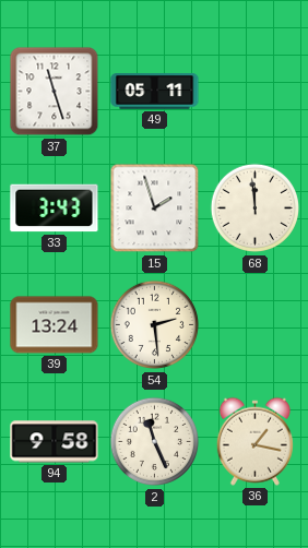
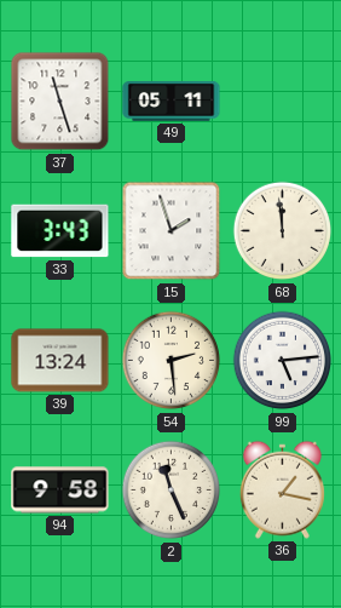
99: none -> 5:14 (283, 361)
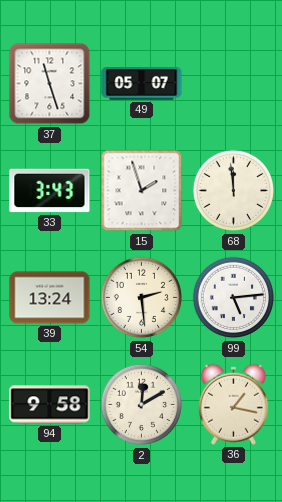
49: 05:11 -> 05:07 (142, 84)
2: 11:26 -> 12:10 (142, 405)
